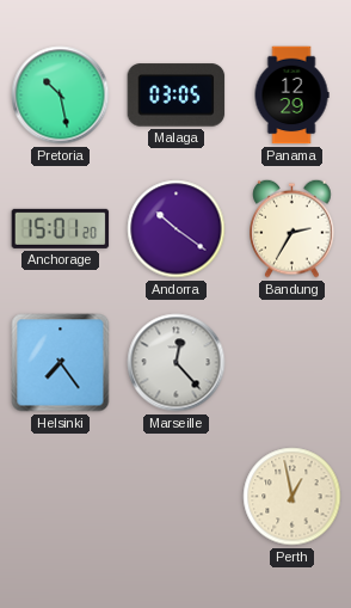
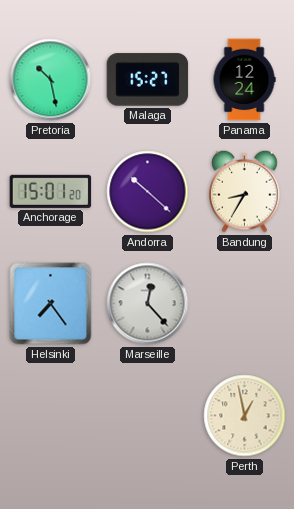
Malaga: 03:05 -> 15:27 (148, 80)
Panama: 12:29 -> 12:24 (244, 80)
Andorra: 10:21 -> 10:22 (148, 192)
Bandung: 2:35 -> 8:35 (245, 191)
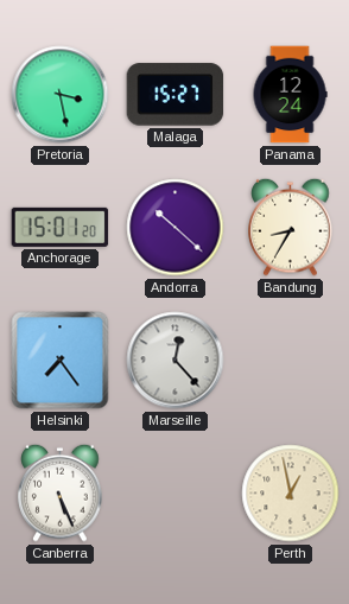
Pretoria: 10:28 -> 3:28 (61, 95)
Canberra: none -> 5:26 (61, 492)
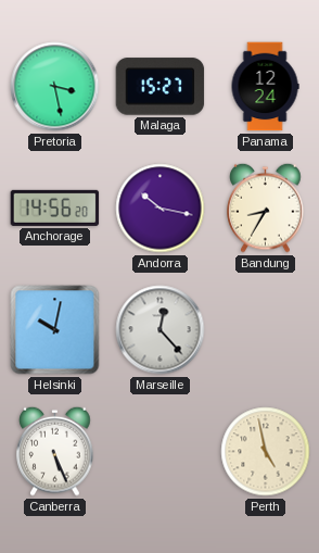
Anchorage: 15:01 -> 14:56 (55, 208)
Andorra: 10:22 -> 10:17 (161, 209)
Helsinki: 7:24 -> 10:02 (55, 330)
Perth: 12:58 -> 4:58 (266, 452)
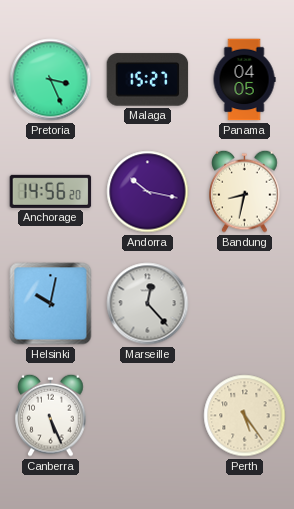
Pretoria: 3:28 -> 3:26 (51, 80)
Panama: 12:24 -> 04:05 (244, 80)
Bandung: 8:35 -> 8:32 (245, 191)
Perth: 4:58 -> 5:24 (245, 416)
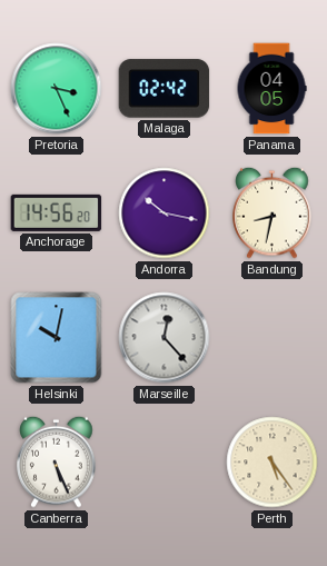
Malaga: 15:27 -> 02:42 (165, 89)
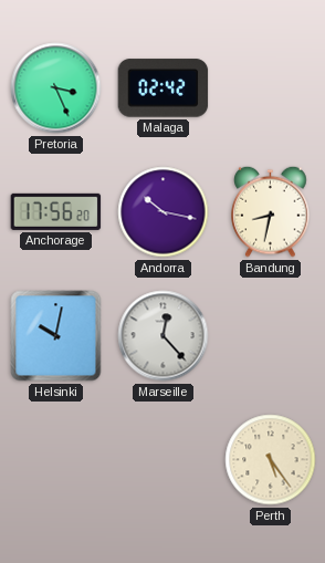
Panama: 04:05 -> none (271, 89)
Anchorage: 14:56 -> 17:56 (56, 211)
Canberra: 5:26 -> none (57, 461)
